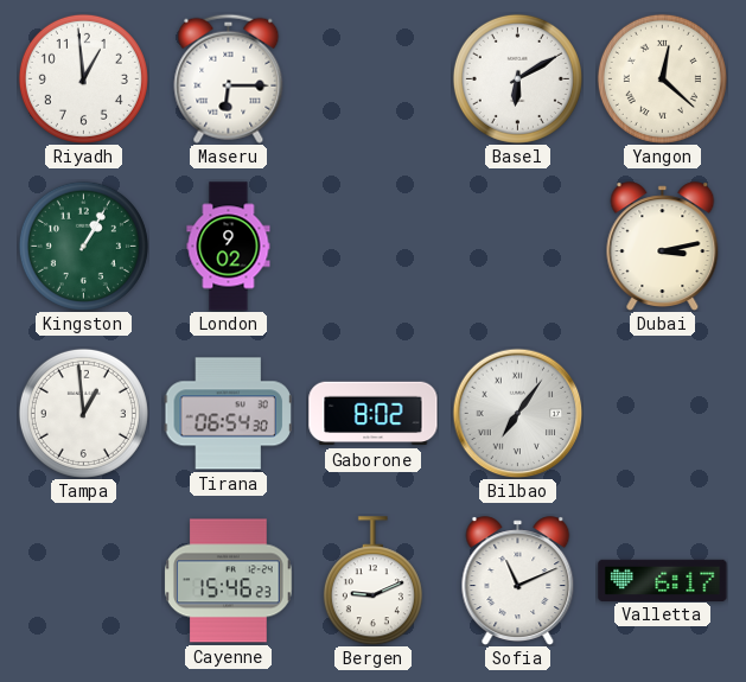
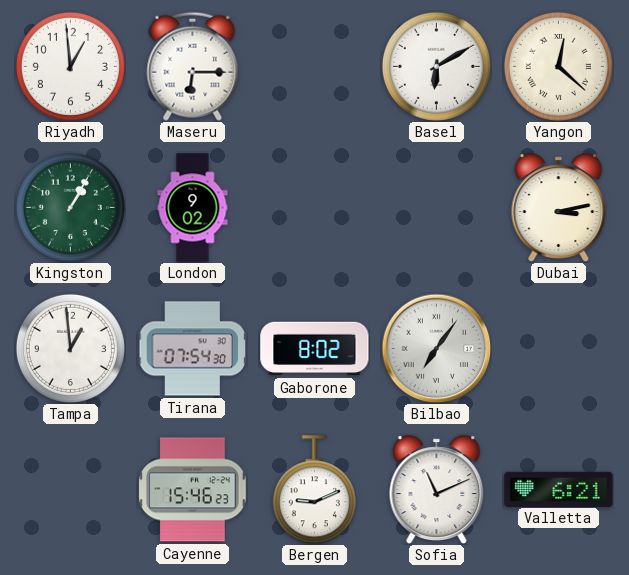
Tirana: 06:54 -> 07:54 (192, 349)
Valletta: 6:17 -> 6:21 (559, 489)
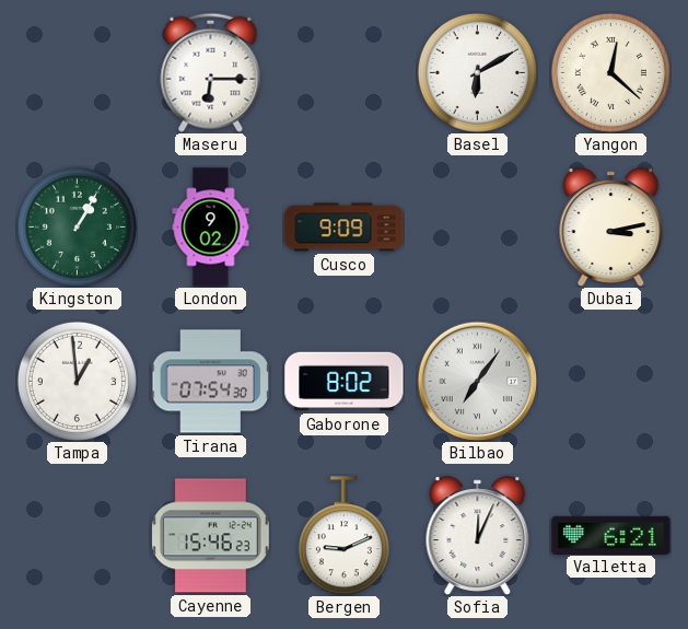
Riyadh: 12:59 -> none (70, 66)
Cusco: none -> 9:09 (345, 228)
Sofia: 11:11 -> 12:04 (478, 536)
